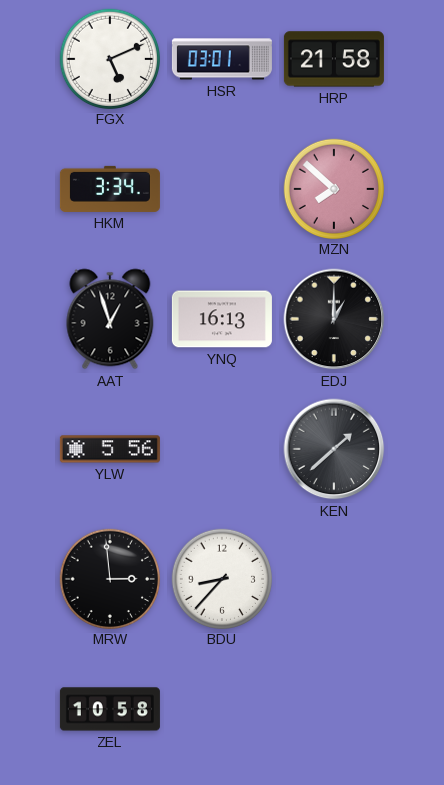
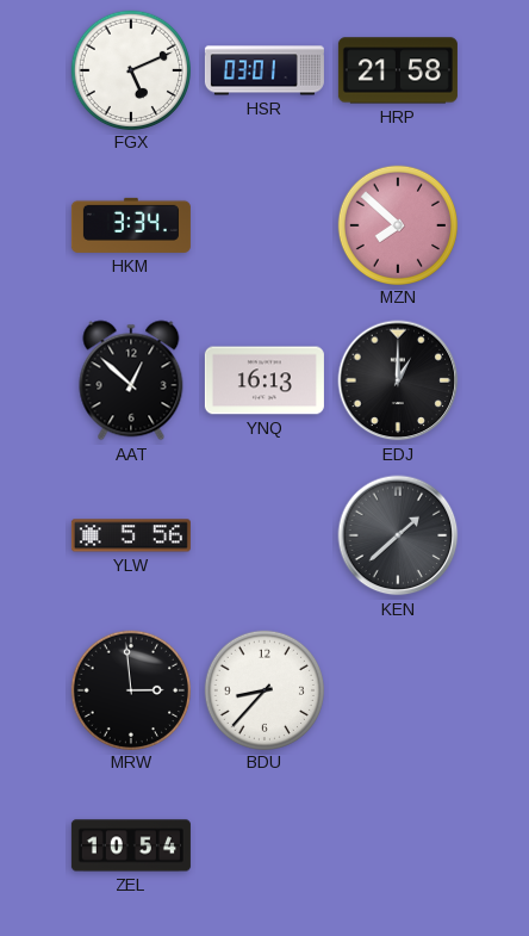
AAT: 12:57 -> 12:52 (131, 380)
ZEL: 10:58 -> 10:54 (131, 845)
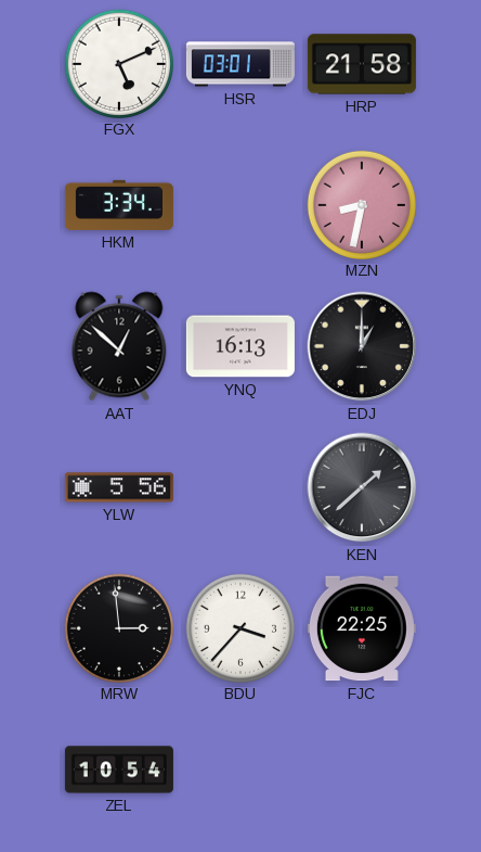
MZN: 7:52 -> 8:32 (361, 204)
BDU: 8:37 -> 3:37 (239, 627)
FJC: none -> 22:25 (362, 628)
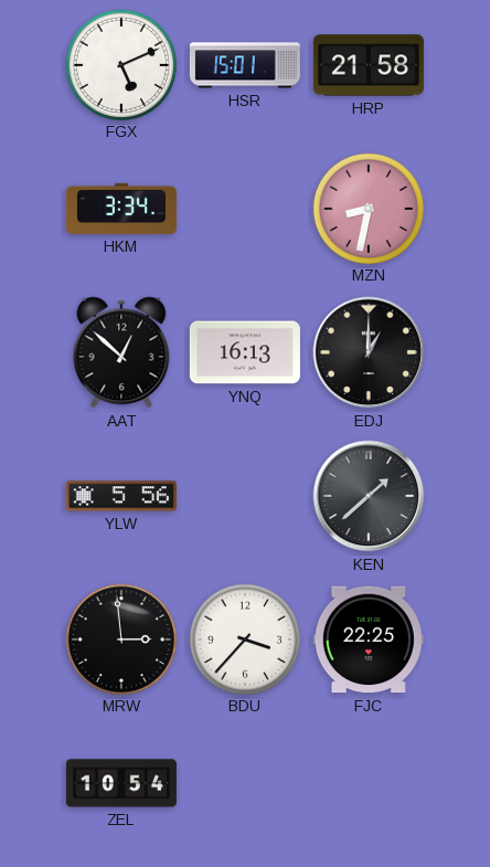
HSR: 03:01 -> 15:01 (245, 65)
